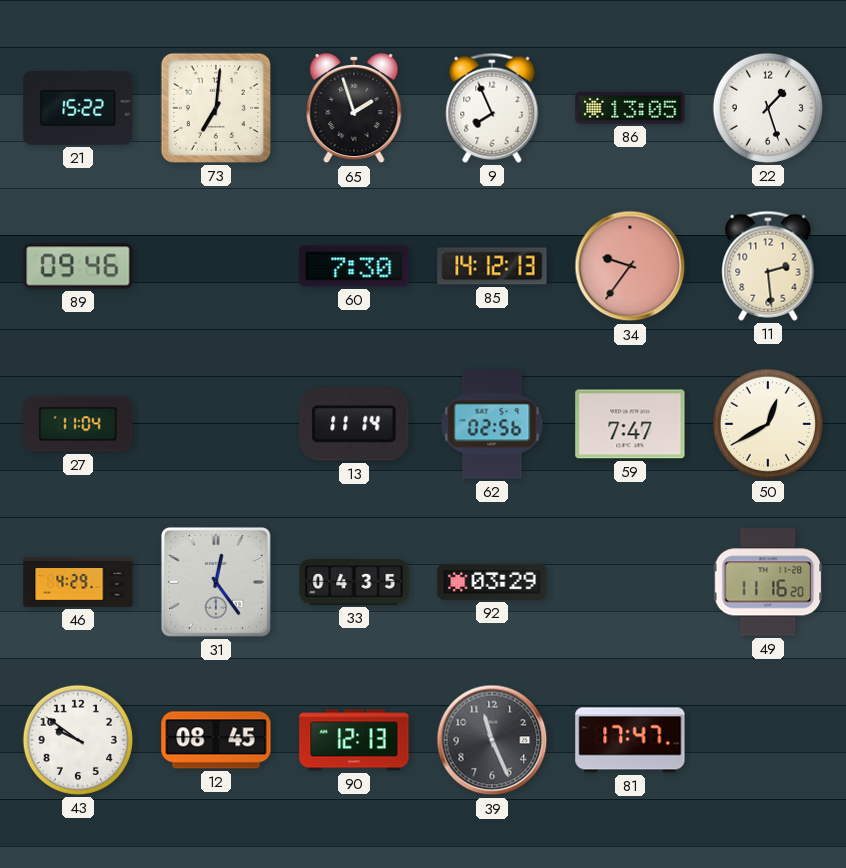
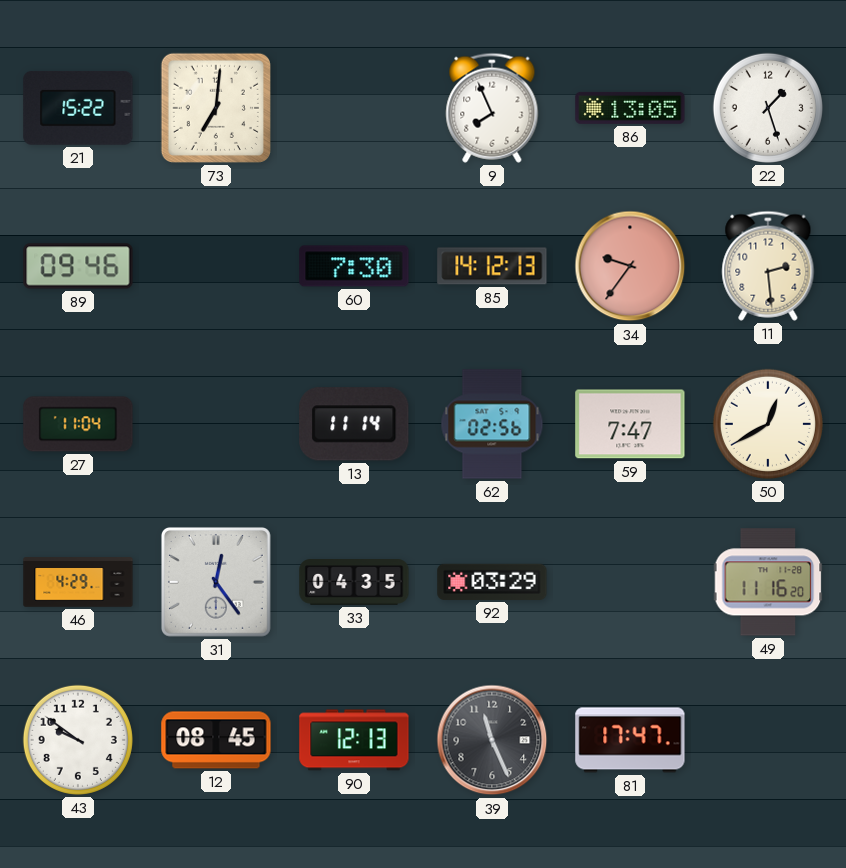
65: 1:57 -> none (354, 108)
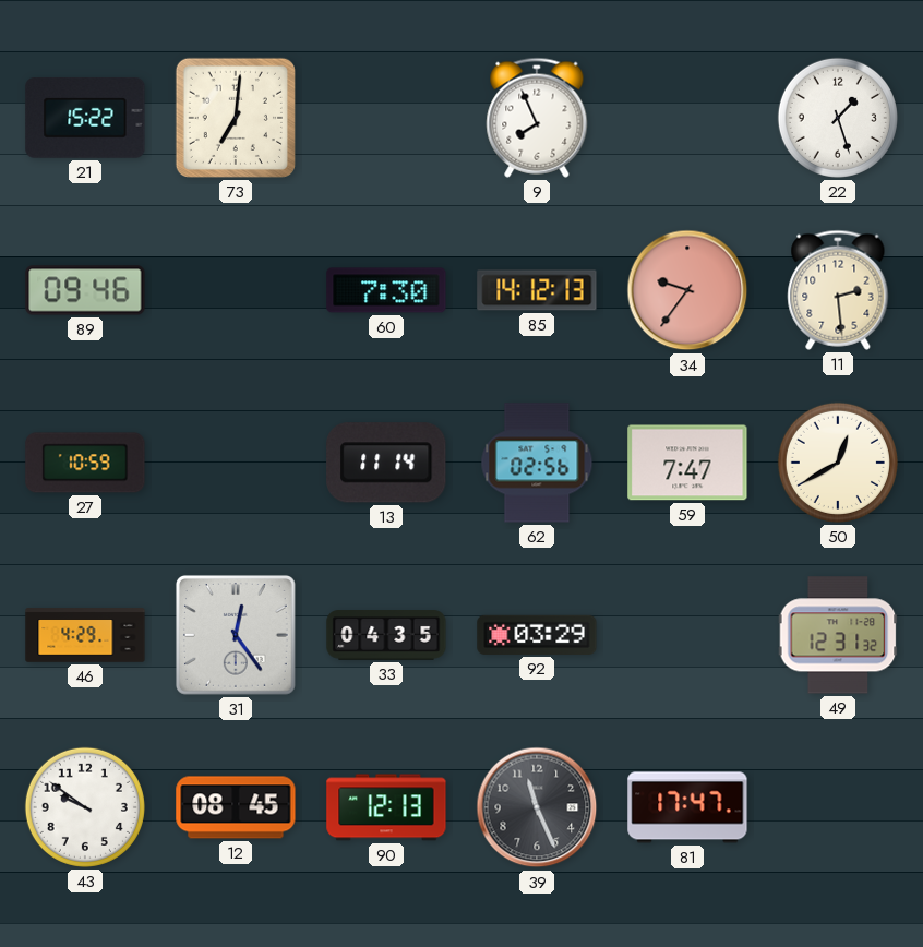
86: 13:05 -> none (630, 108)
27: 11:04 -> 10:59 (85, 463)
49: 11:16 -> 12:31 (838, 635)
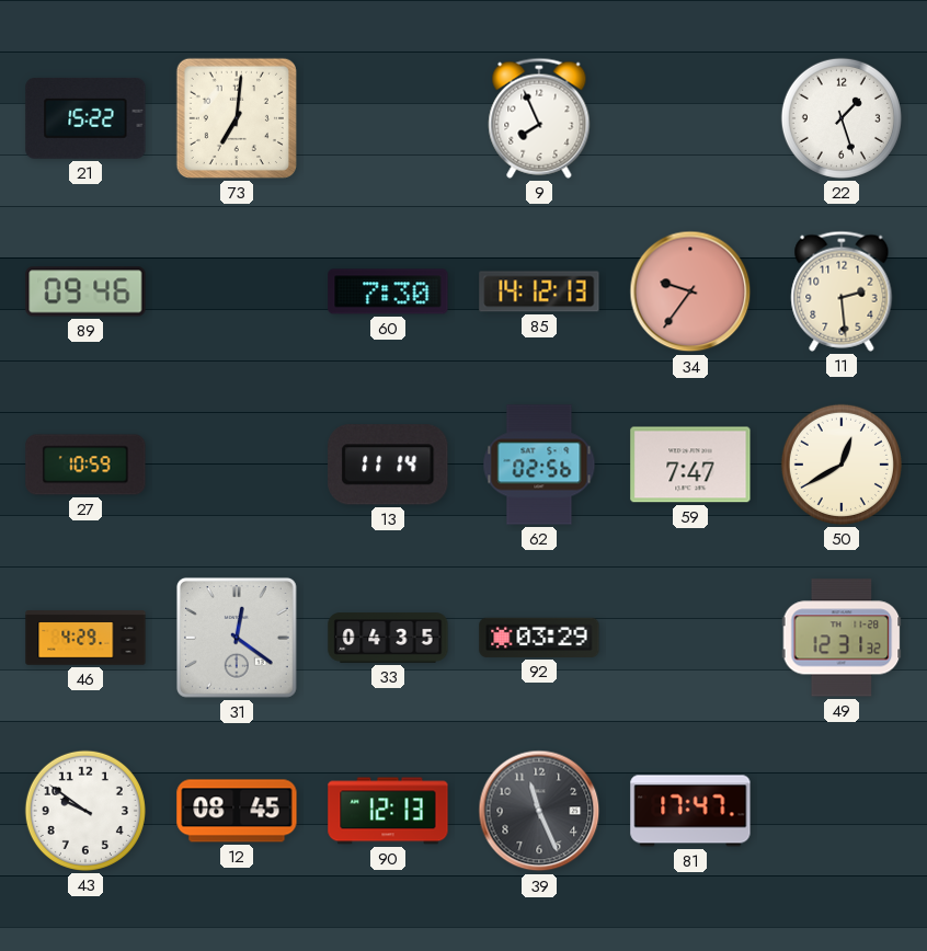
31: 12:24 -> 12:21 (237, 638)
